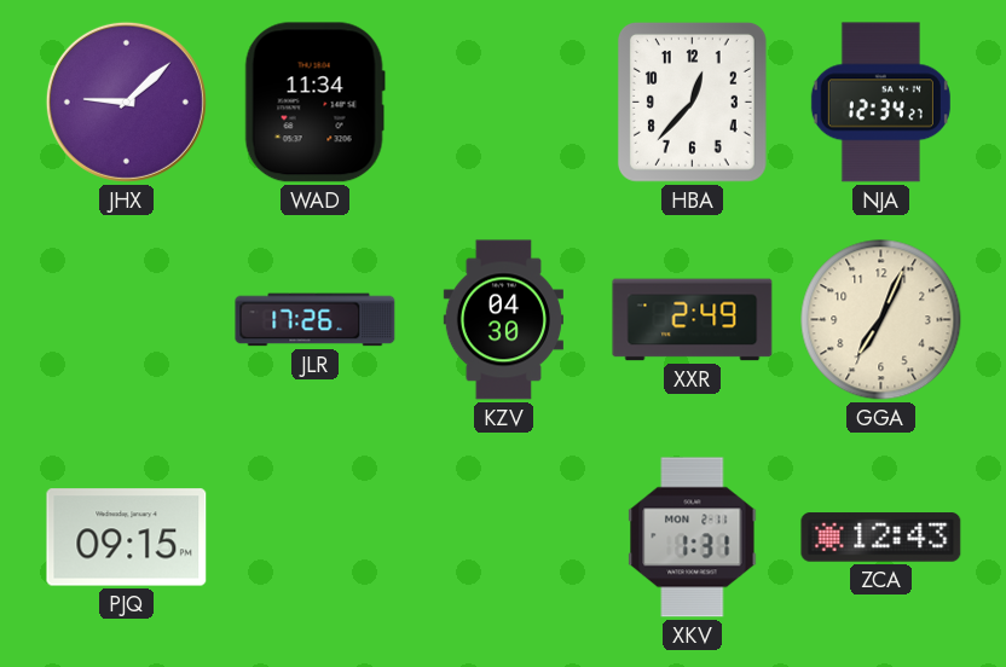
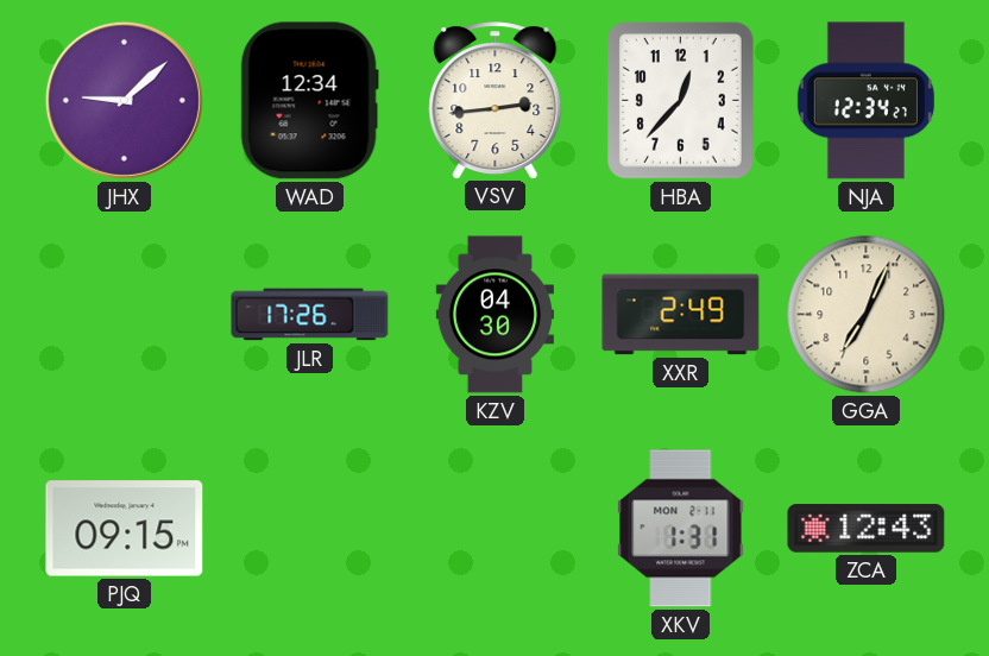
WAD: 11:34 -> 12:34 (309, 101)
VSV: none -> 2:44 (496, 100)
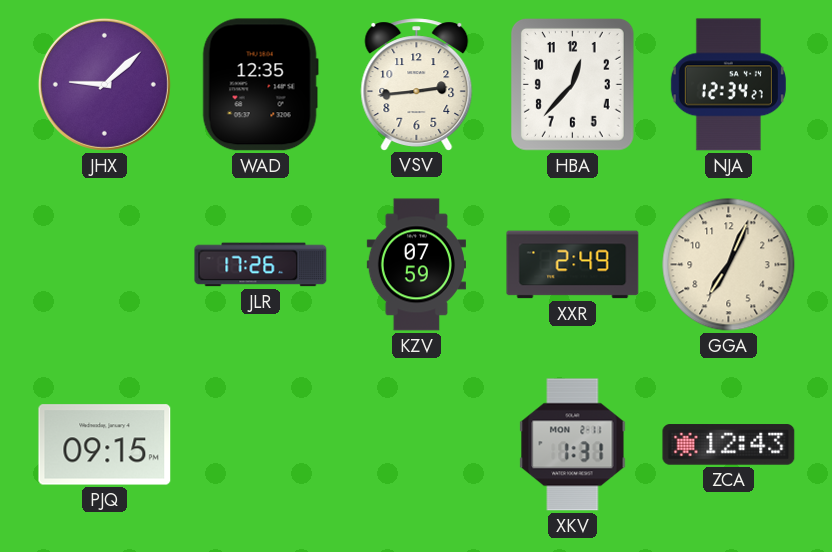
WAD: 12:34 -> 12:35 (260, 85)
KZV: 04:30 -> 07:59 (416, 265)
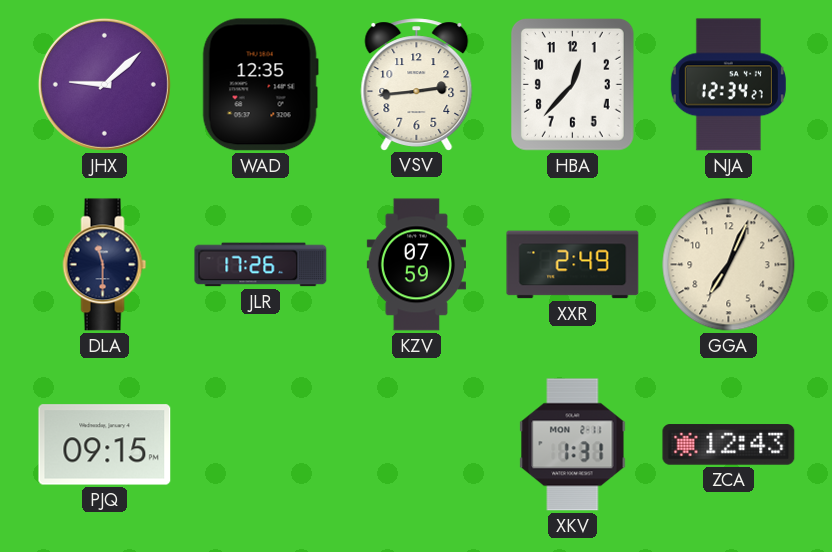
DLA: none -> 11:30 (105, 265)
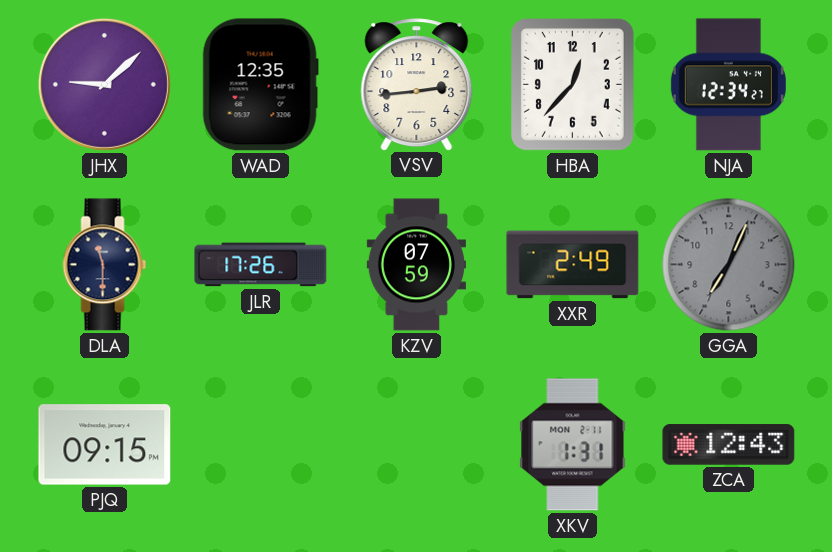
GGA dial: cream -> grey (729, 265)
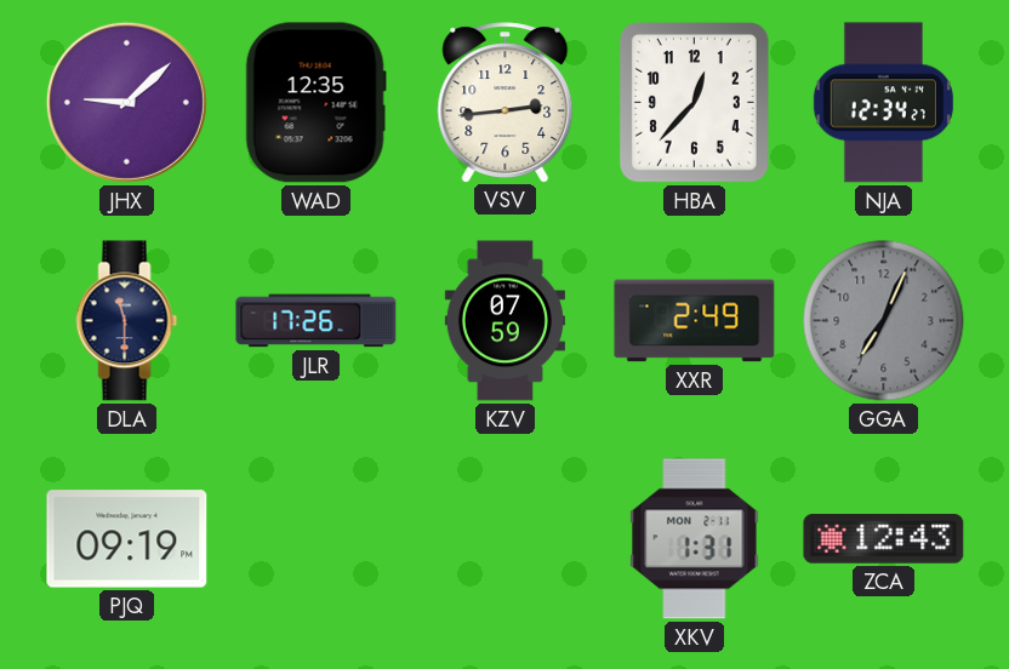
PJQ: 09:15 -> 09:19 (127, 539)
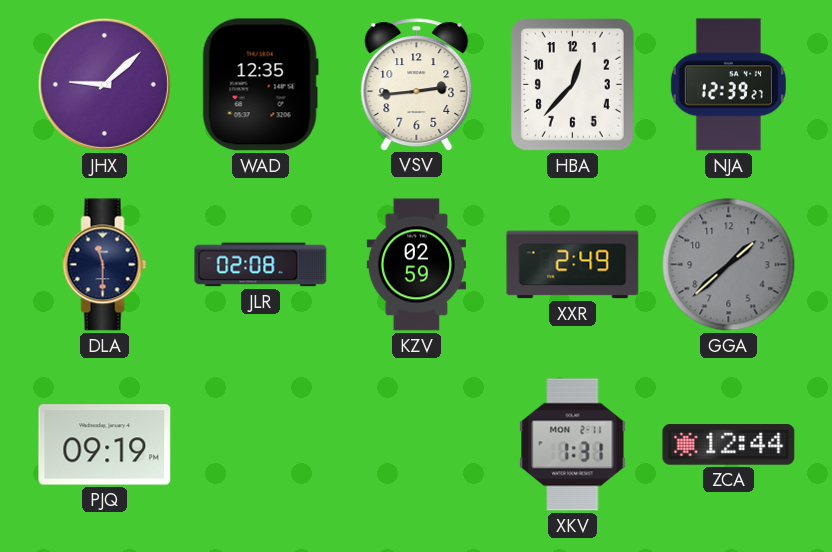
NJA: 12:34 -> 12:39 (728, 85)
JLR: 17:26 -> 02:08 (261, 265)
KZV: 07:59 -> 02:59 (416, 265)
GGA: 7:04 -> 1:38 (729, 265)
ZCA: 12:43 -> 12:44 (729, 445)
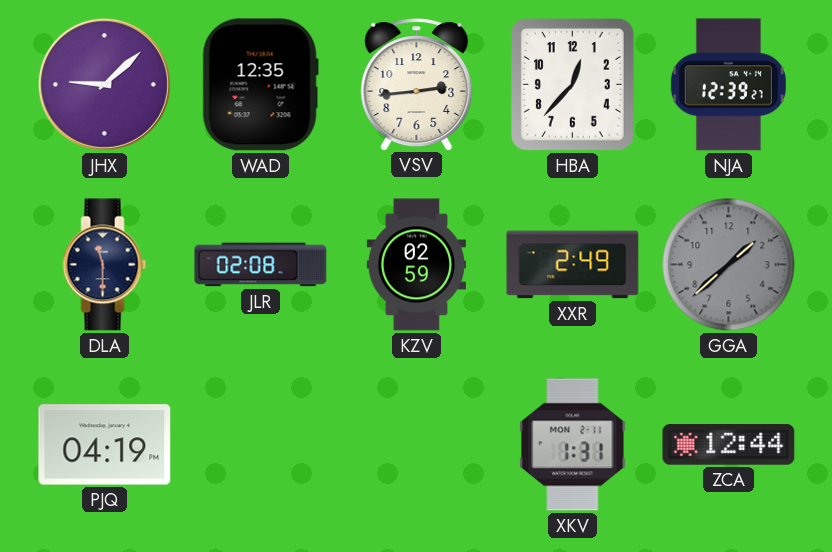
PJQ: 09:19 -> 04:19 (105, 445)
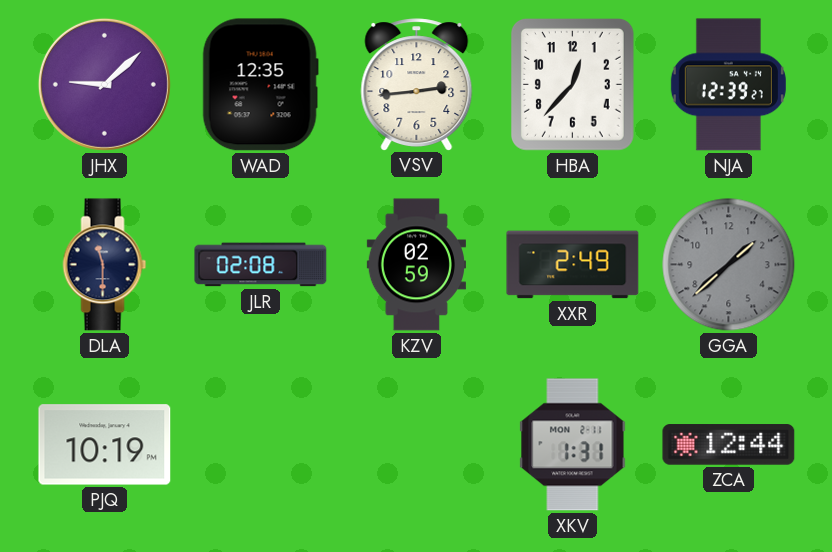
PJQ: 04:19 -> 10:19 (105, 445)
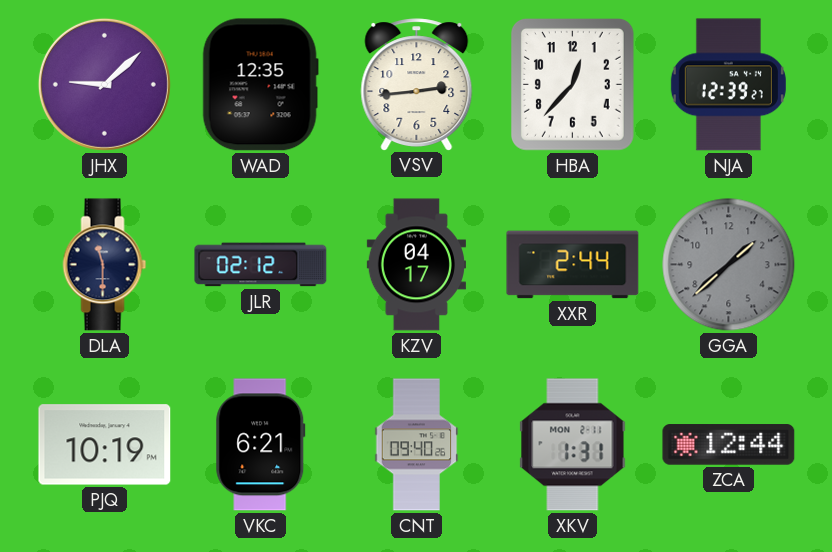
JLR: 02:08 -> 02:12 (261, 265)
KZV: 02:59 -> 04:17 (416, 265)
XXR: 2:49 -> 2:44 (573, 265)
VKC: none -> 6:21 (261, 445)
CNT: none -> 09:40 (417, 445)
